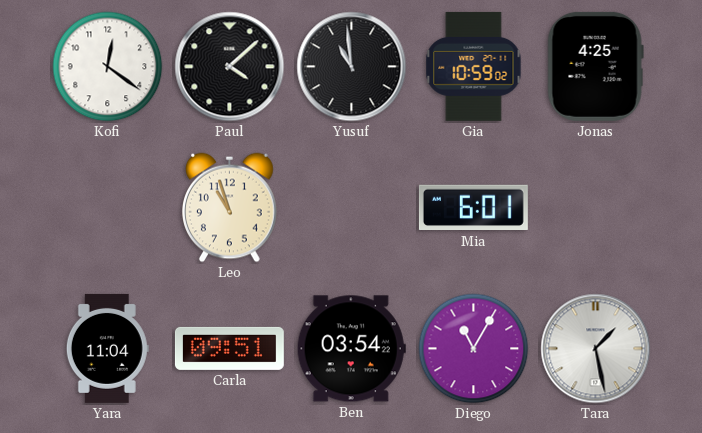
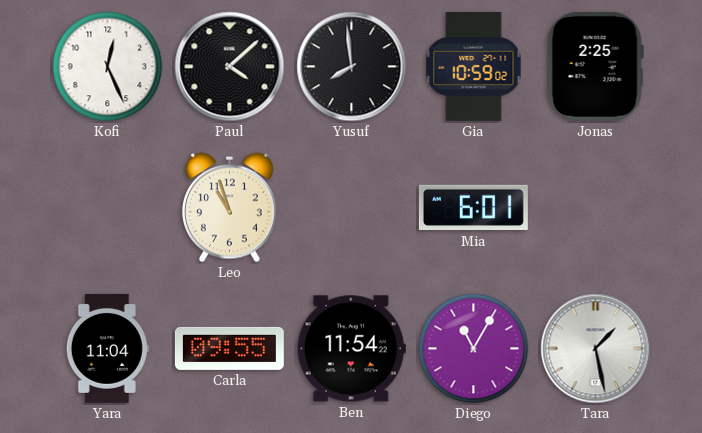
Kofi: 12:21 -> 12:26 (108, 67)
Yusuf: 10:59 -> 7:59 (352, 67)
Jonas: 4:25 -> 2:25 (595, 66)
Carla: 09:51 -> 09:55 (229, 348)
Ben: 03:54 -> 11:54 (351, 349)
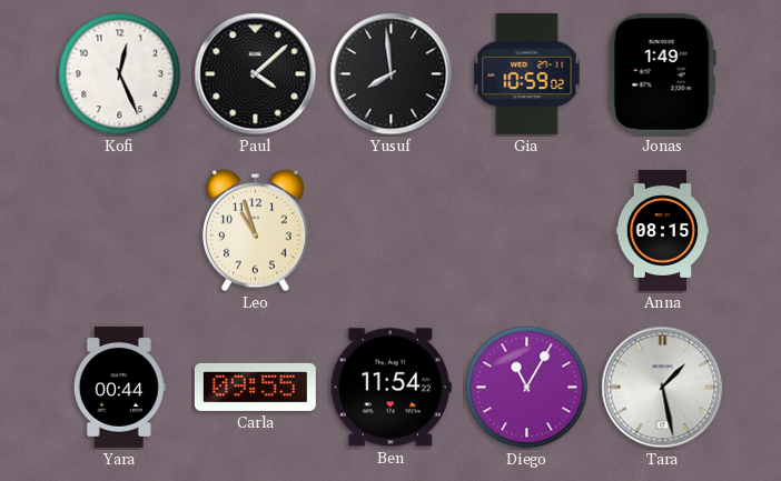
Jonas: 2:25 -> 1:49 (662, 73)
Mia: 6:01 -> none (473, 208)
Anna: none -> 08:15 (663, 230)
Yara: 11:04 -> 00:44 (119, 387)
